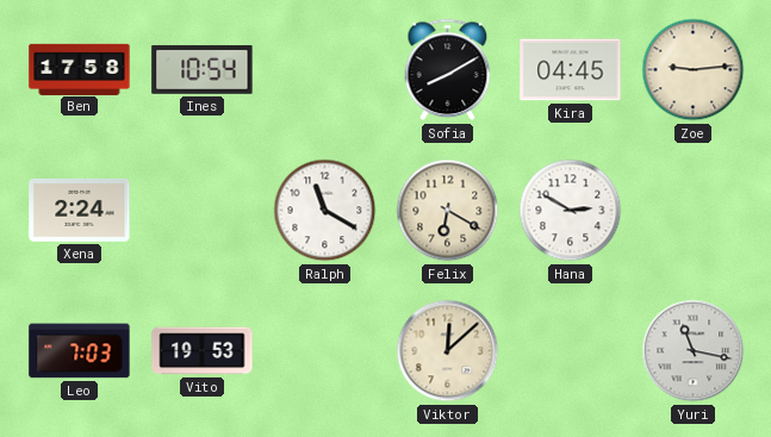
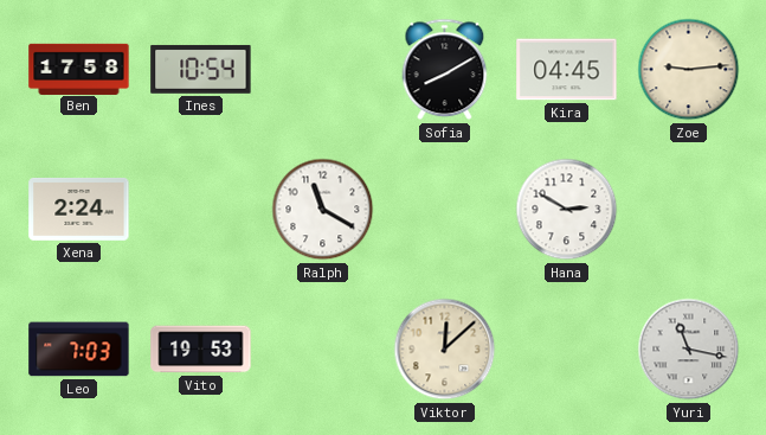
Felix: 6:20 -> none (448, 211)
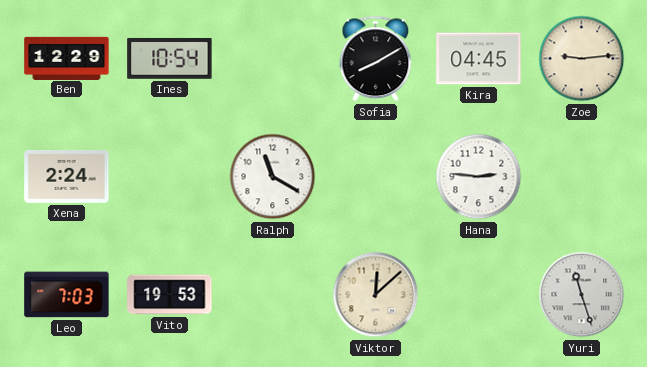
Ben: 17:58 -> 12:29 (67, 58)
Hana: 2:50 -> 2:46 (479, 177)
Yuri: 11:17 -> 11:27 (582, 295)
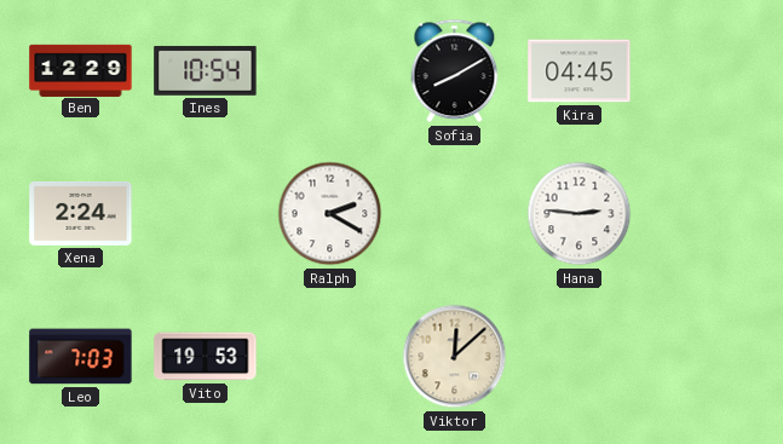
Zoe: 9:14 -> none (582, 59)
Ralph: 11:20 -> 2:20 (330, 214)
Yuri: 11:27 -> none (582, 295)
